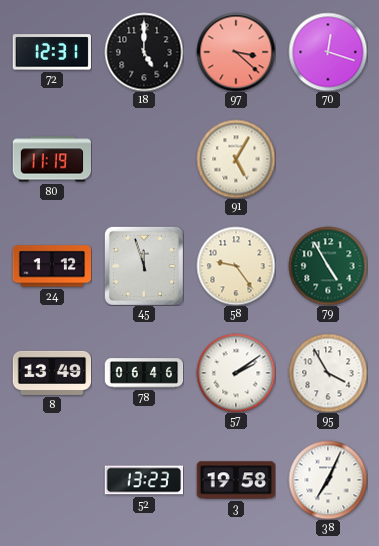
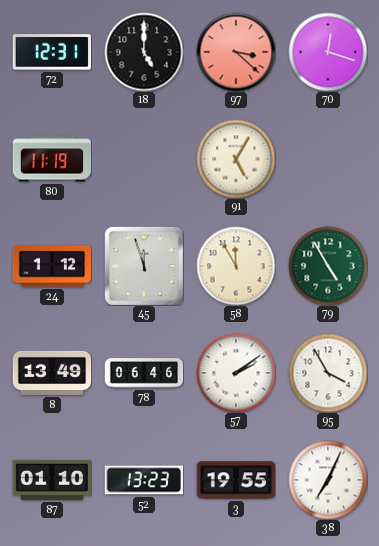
58: 9:24 -> 11:55 (236, 266)
87: none -> 01:10 (52, 480)
3: 19:58 -> 19:55 (236, 480)
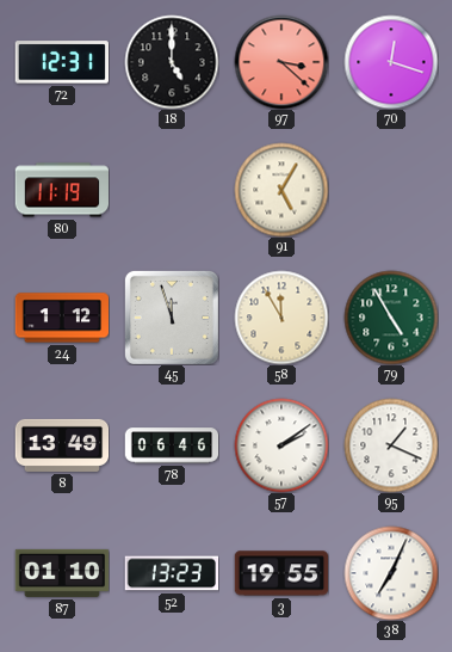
95: 3:55 -> 1:19 (391, 445)
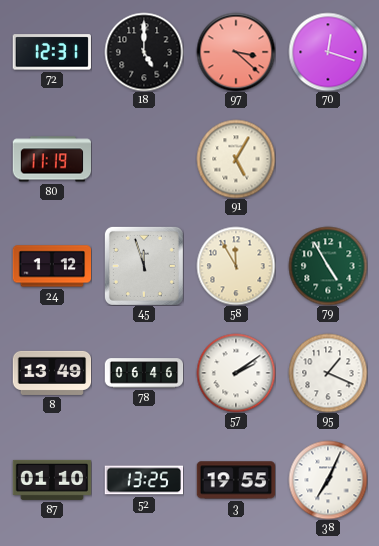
52: 13:23 -> 13:25 (144, 480)
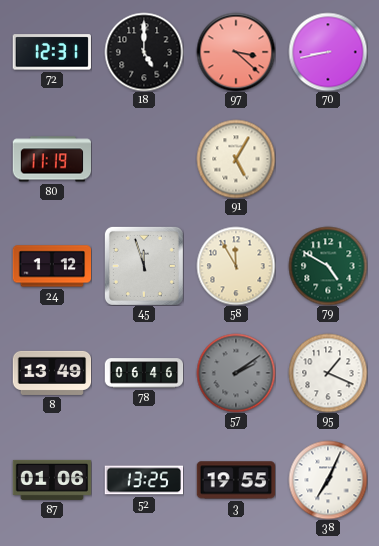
70: 12:18 -> 8:43 (328, 52)
79: 4:55 -> 4:50 (328, 266)
57 dial: white -> grey (236, 373)
87: 01:10 -> 01:06 (52, 480)
